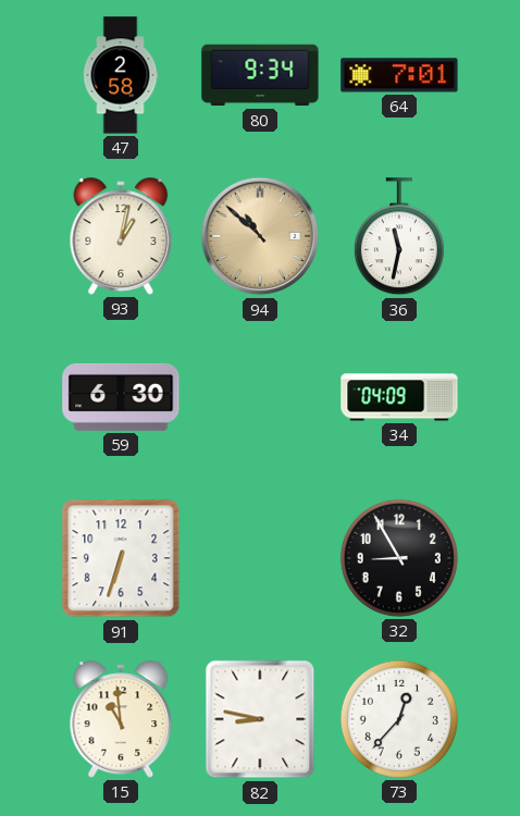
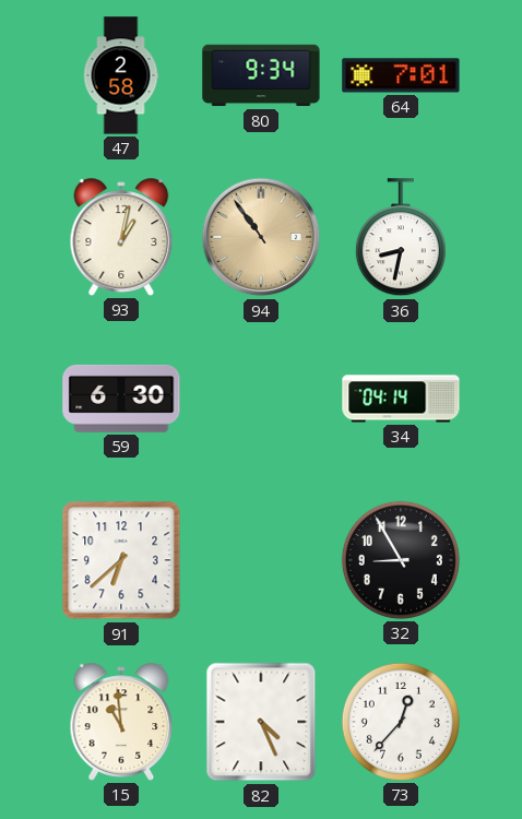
94: 10:52 -> 10:54 (261, 237)
36: 11:32 -> 8:32 (401, 238)
34: 04:09 -> 04:14 (401, 399)
91: 6:33 -> 6:38 (121, 560)
82: 8:47 -> 4:26 (261, 722)
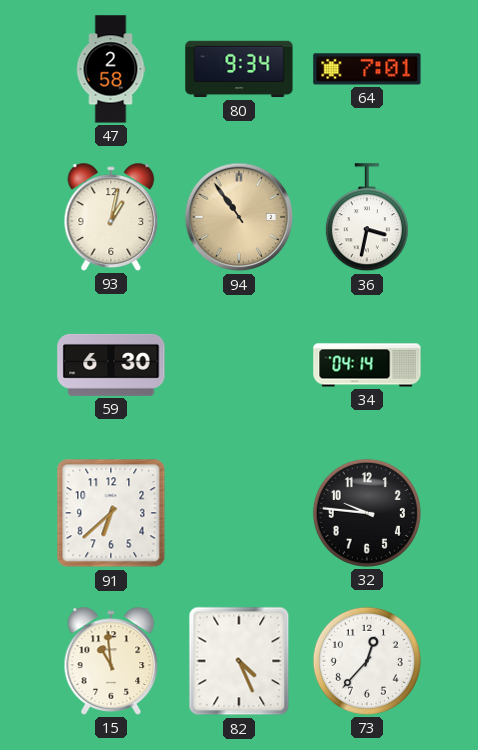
36: 8:32 -> 3:32 (367, 218)
32: 8:55 -> 9:46 (367, 513)
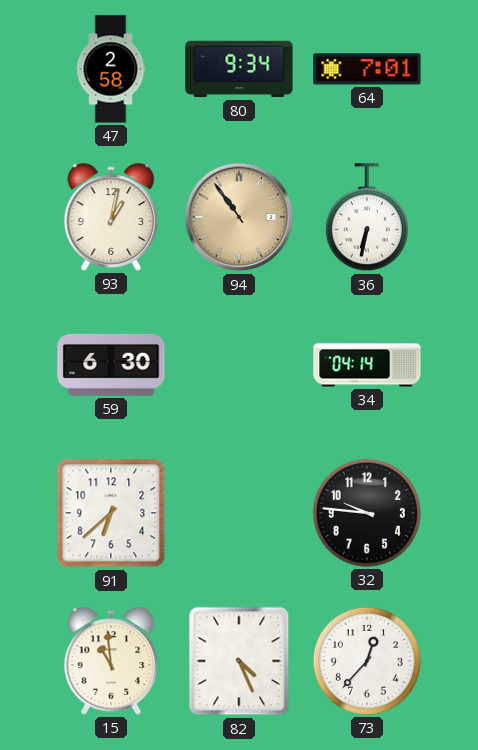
36: 3:32 -> 6:32 (367, 218)
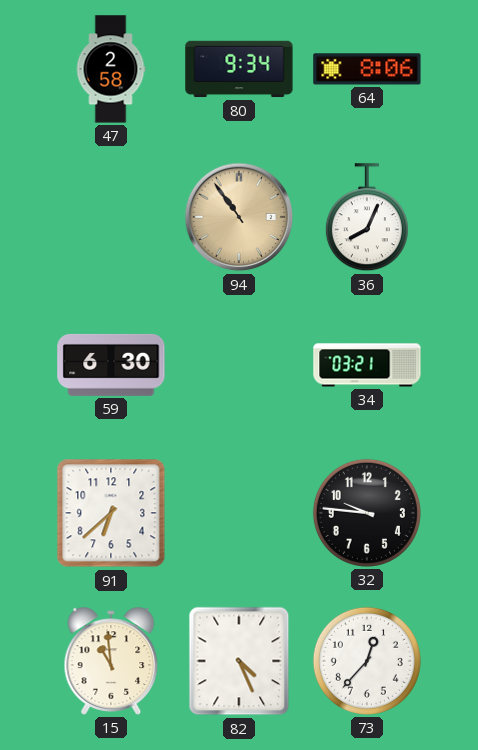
64: 7:01 -> 8:06 (367, 69)
93: 1:02 -> none (111, 217)
36: 6:32 -> 8:04 (367, 218)
34: 04:14 -> 03:21 (367, 365)
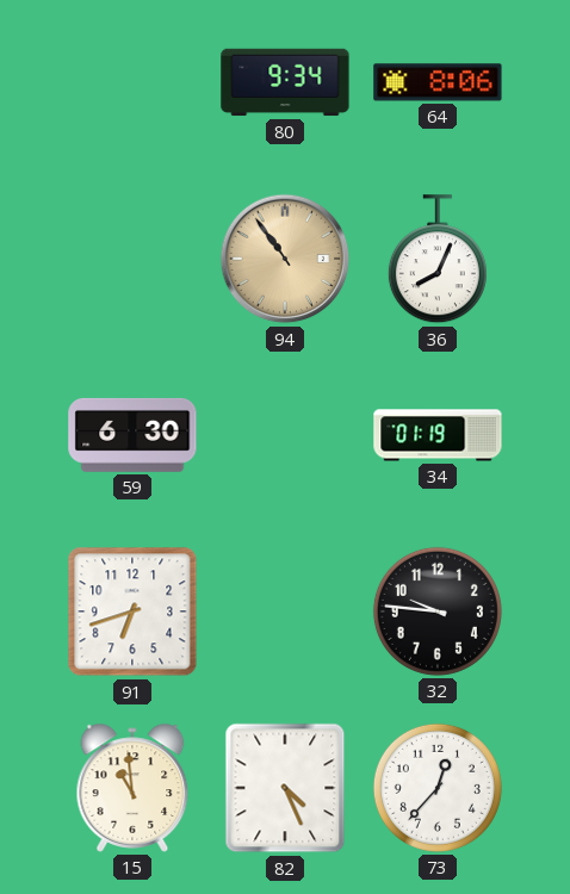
47: 2:58 -> none (111, 69)
34: 03:21 -> 01:19 (438, 435)
91: 6:38 -> 6:42 (132, 611)
